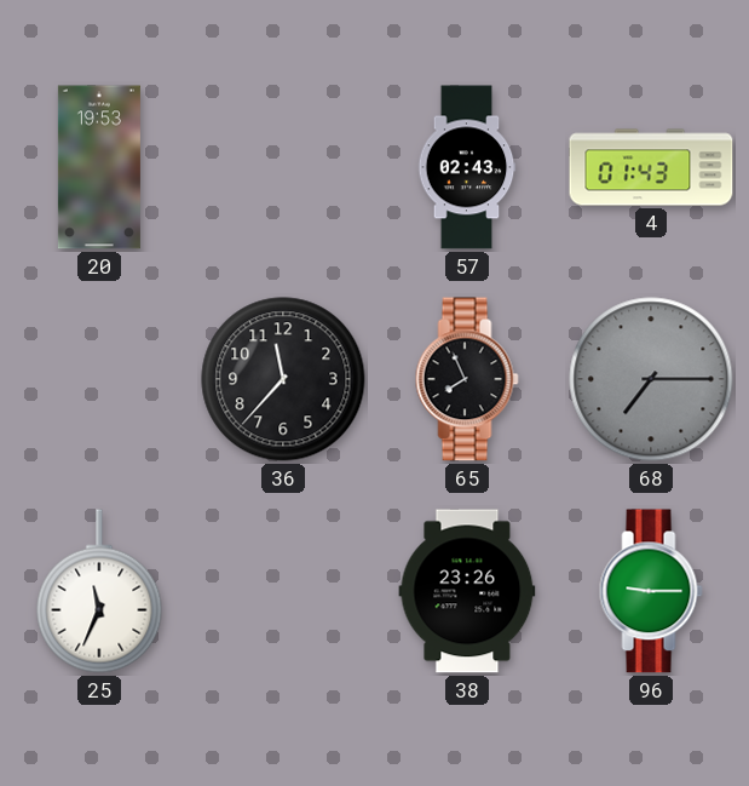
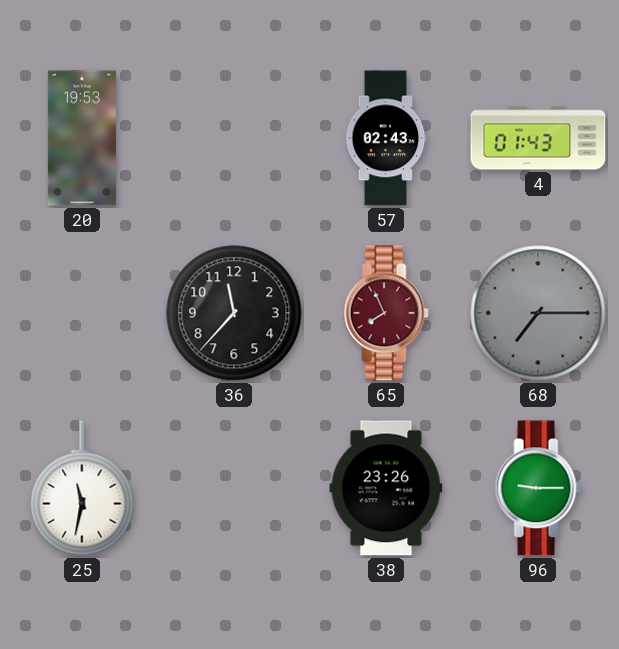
65 dial: black -> burgundy (386, 313)
25: 11:34 -> 11:32 (82, 488)
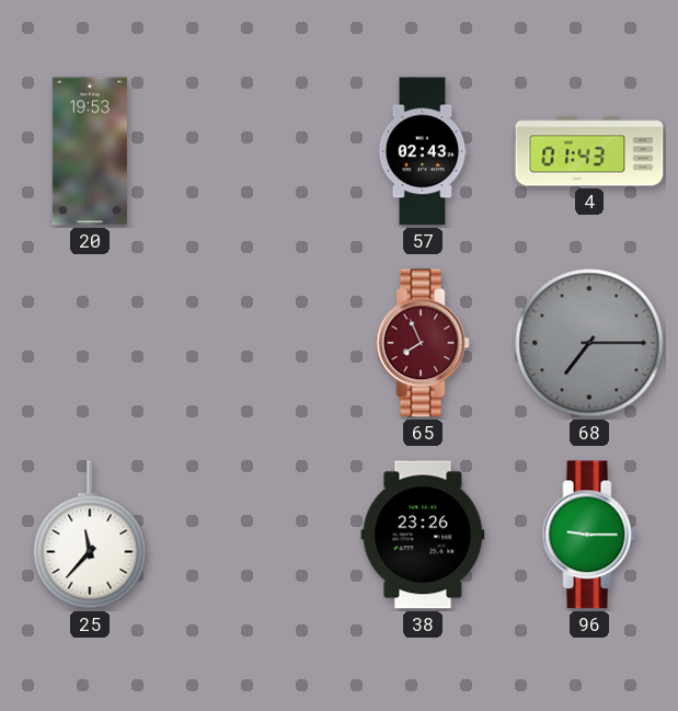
36: 11:37 -> none (234, 313)
25: 11:32 -> 11:37 (90, 535)
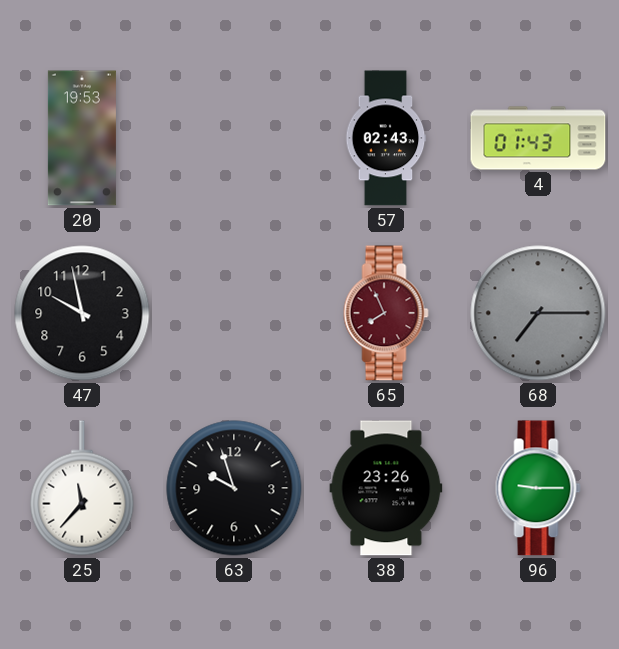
47: none -> 9:58 (82, 313)
63: none -> 9:57 (234, 488)
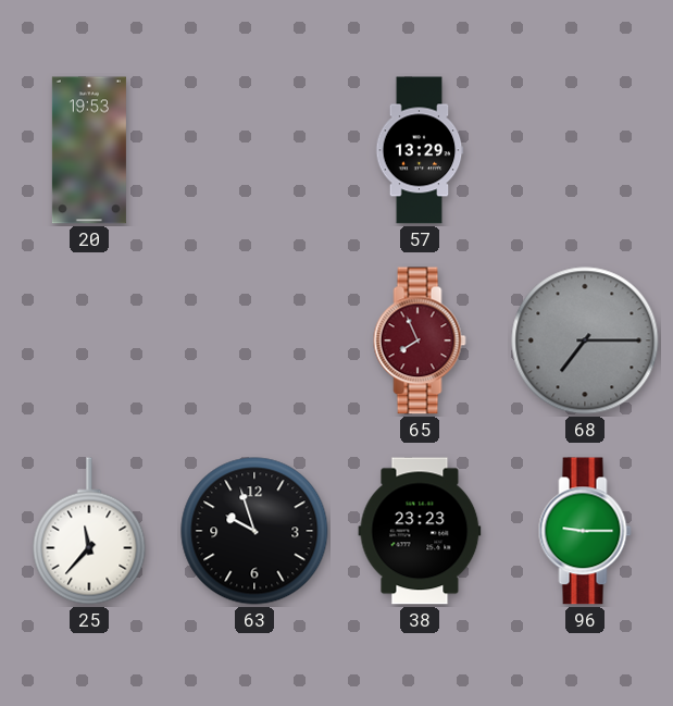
57: 02:43 -> 13:29 (420, 150)
4: 01:43 -> none (538, 138)
47: 9:58 -> none (82, 313)
38: 23:26 -> 23:23 (420, 531)
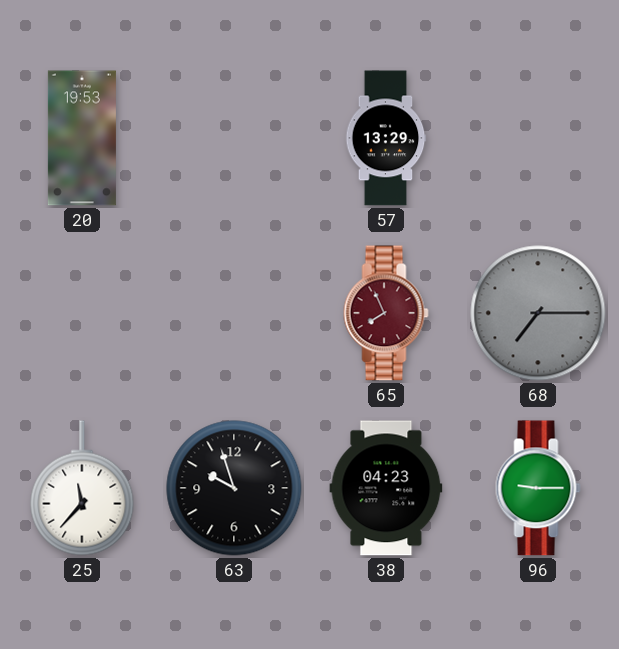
38: 23:23 -> 04:23 (386, 488)
